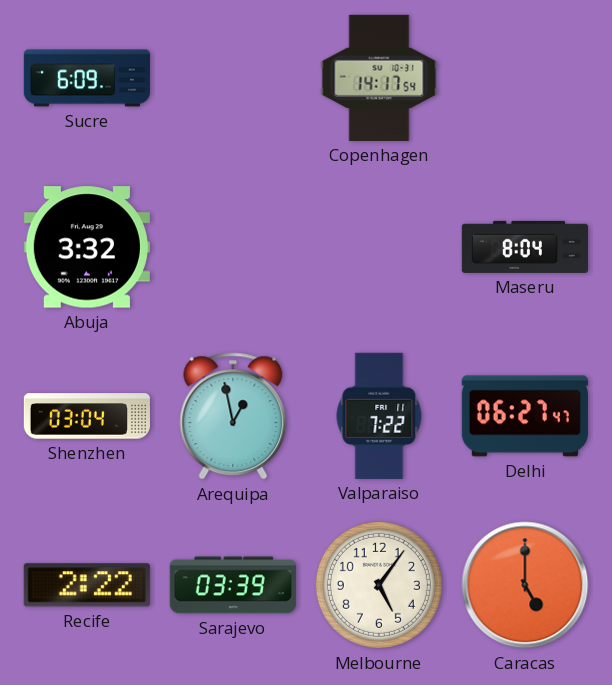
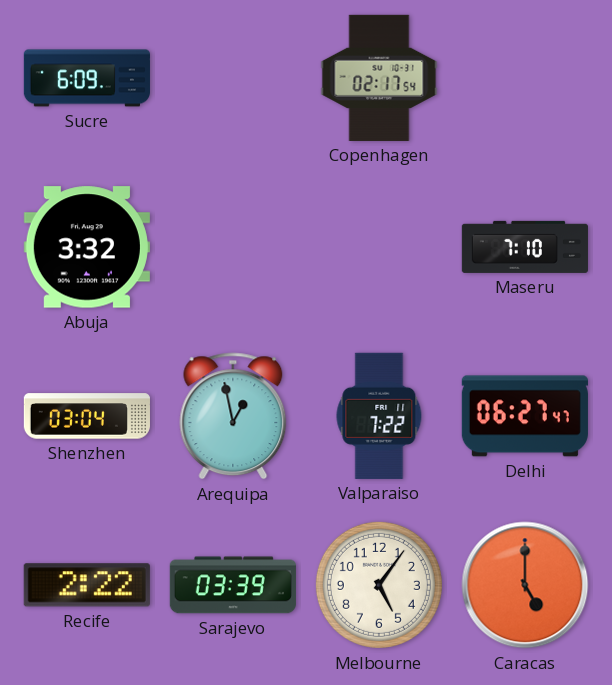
Copenhagen: 14:17 -> 02:17 (379, 78)
Maseru: 8:04 -> 7:10 (525, 247)
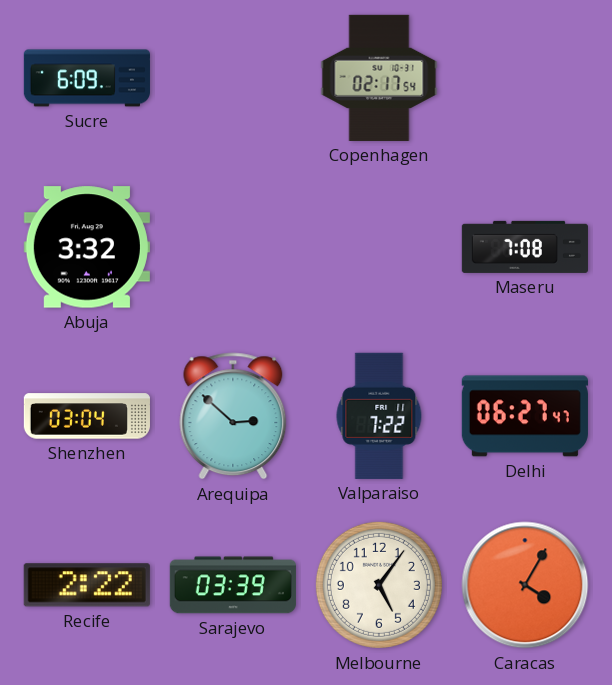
Maseru: 7:10 -> 7:08 (525, 247)
Arequipa: 12:58 -> 2:52 (233, 416)
Caracas: 5:00 -> 4:05 (525, 585)
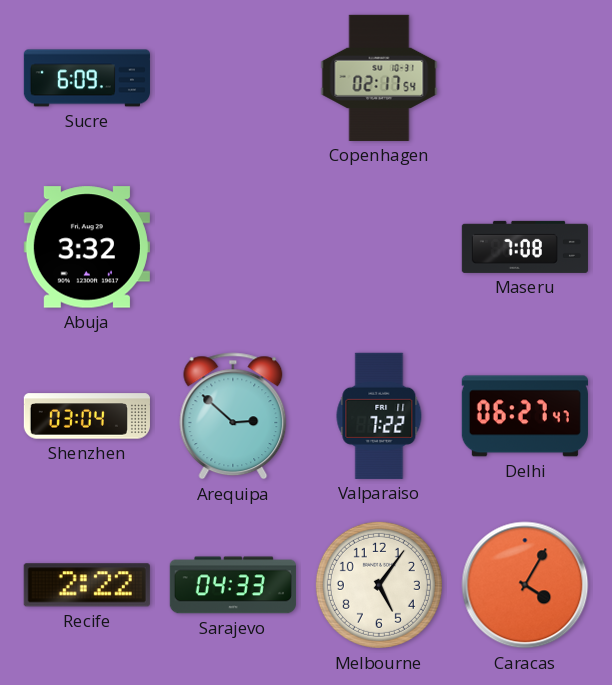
Sarajevo: 03:39 -> 04:33 (233, 585)
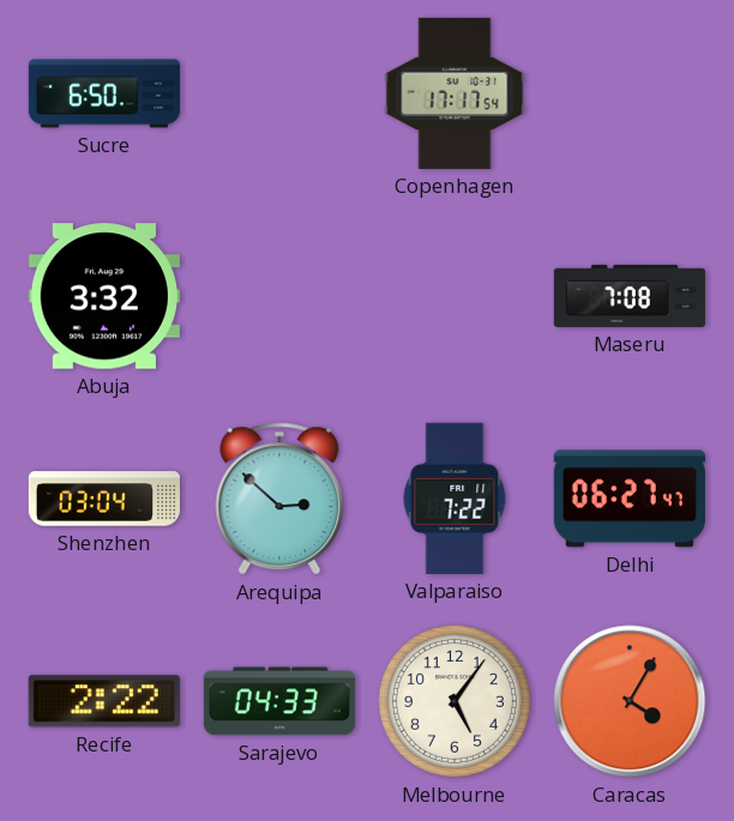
Sucre: 6:09 -> 6:50 (104, 93)
Copenhagen: 02:17 -> 17:17 (455, 93)
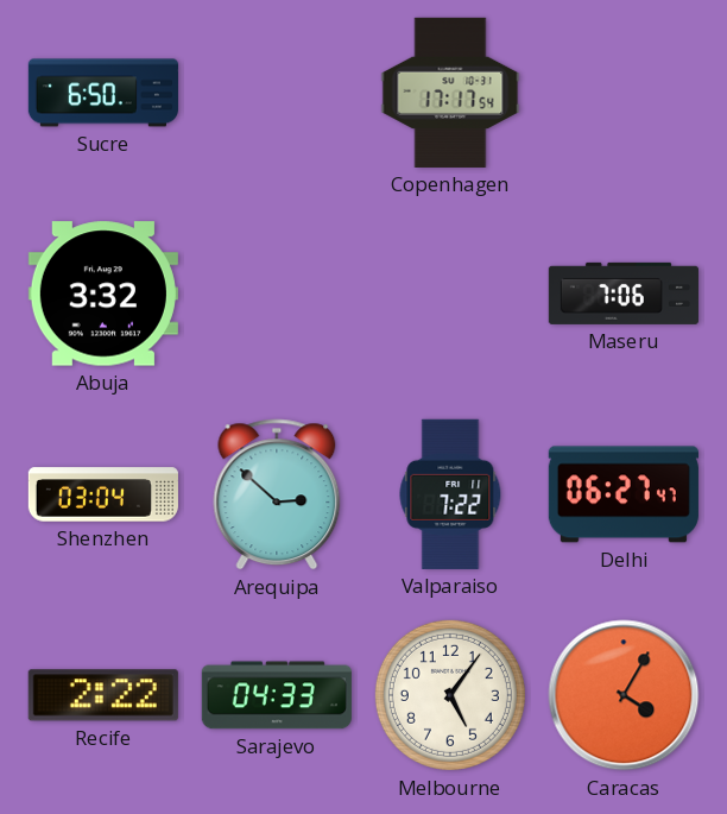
Maseru: 7:08 -> 7:06 (624, 294)
